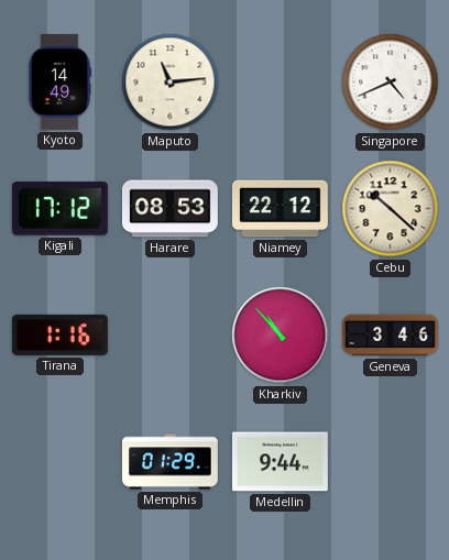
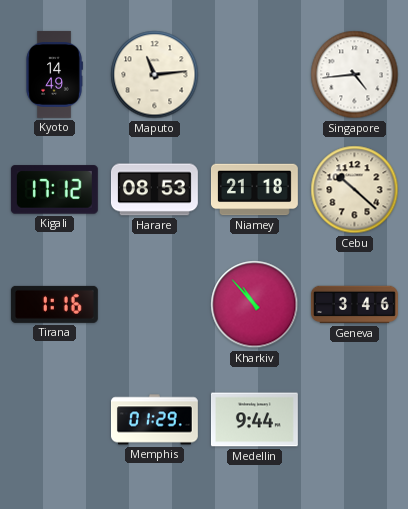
Singapore: 4:41 -> 4:44 (355, 75)
Niamey: 22:12 -> 21:18 (254, 190)
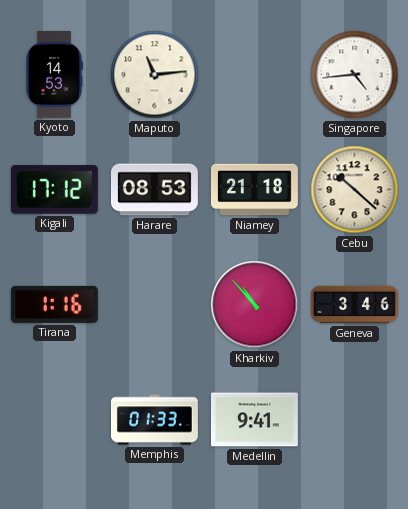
Kyoto: 14:49 -> 14:53 (54, 74)
Memphis: 01:29 -> 01:33 (154, 420)
Medellin: 9:44 -> 9:41 (254, 420)
